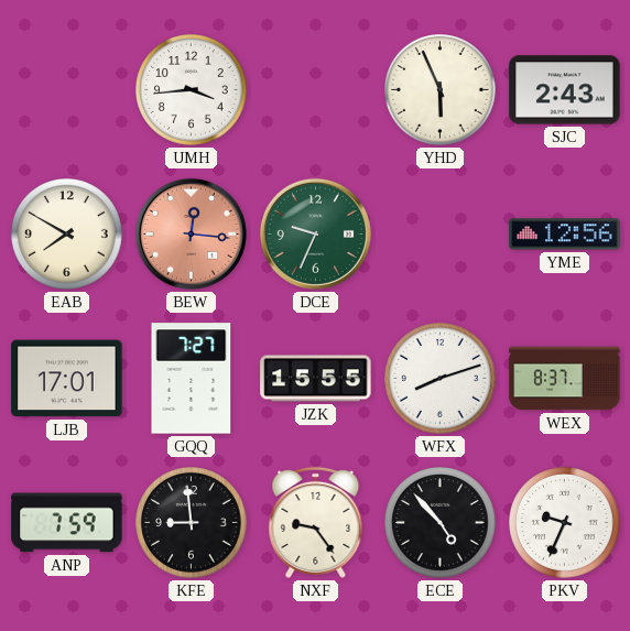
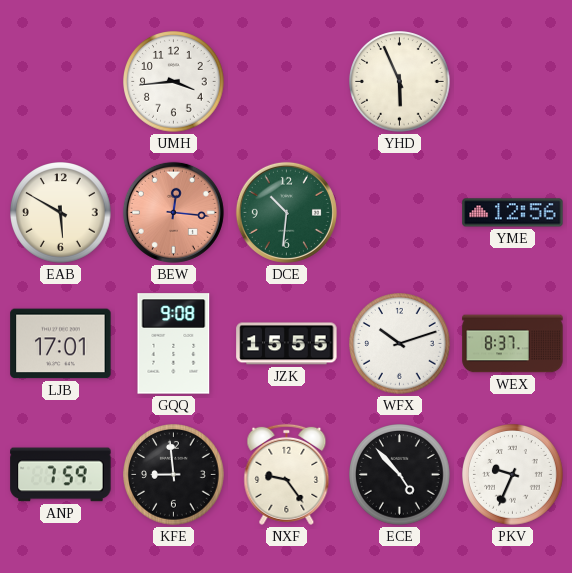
SJC: 2:43 -> none (565, 90)
EAB: 7:50 -> 5:50 (61, 213)
DCE: 9:34 -> 10:31 (286, 212)
GQQ: 7:27 -> 9:08 (174, 344)
WFX: 8:12 -> 10:12 (400, 344)
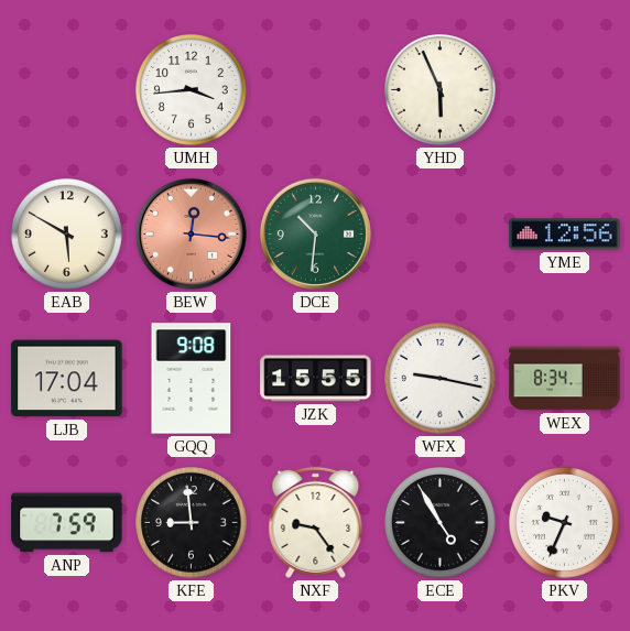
LJB: 17:01 -> 17:04 (67, 379)
WFX: 10:12 -> 9:17 (441, 379)
WEX: 8:37 -> 8:34 (565, 379)
ECE: 4:53 -> 4:55 (441, 523)
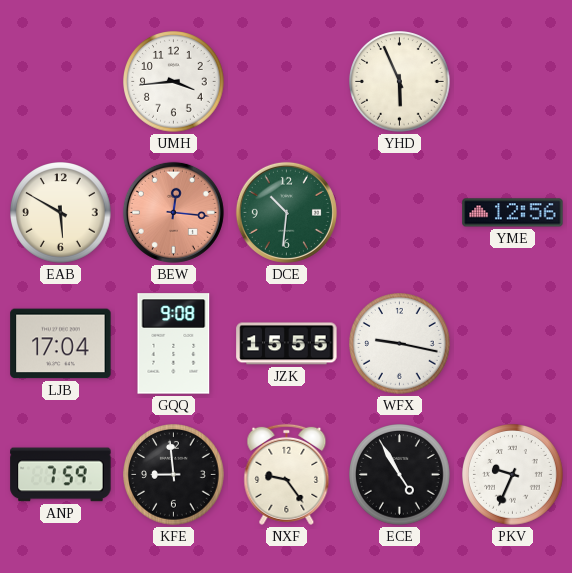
WEX: 8:34 -> none (565, 379)
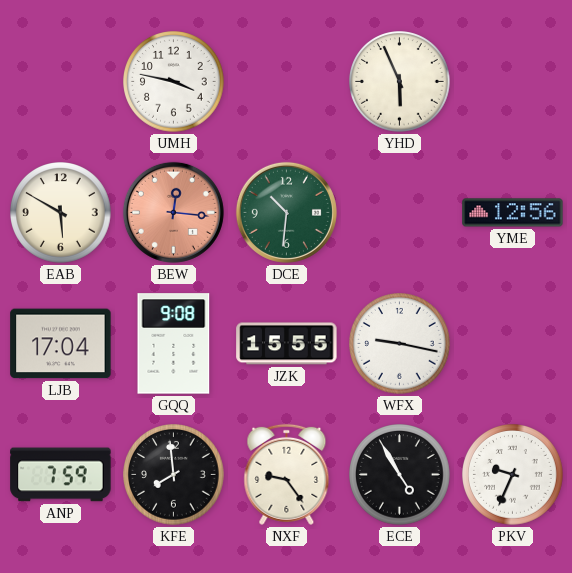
UMH: 3:44 -> 3:47 (174, 82)
KFE: 8:59 -> 7:59 (174, 475)
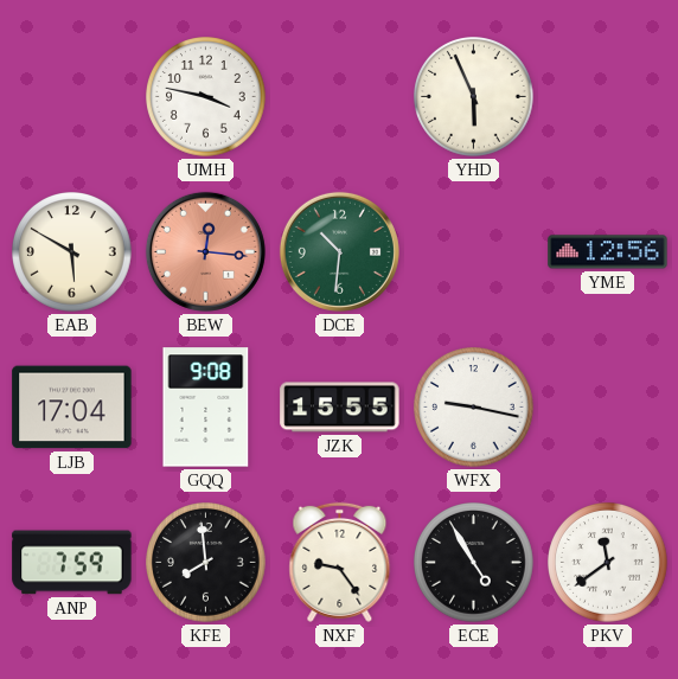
PKV: 9:34 -> 11:39 (608, 563)
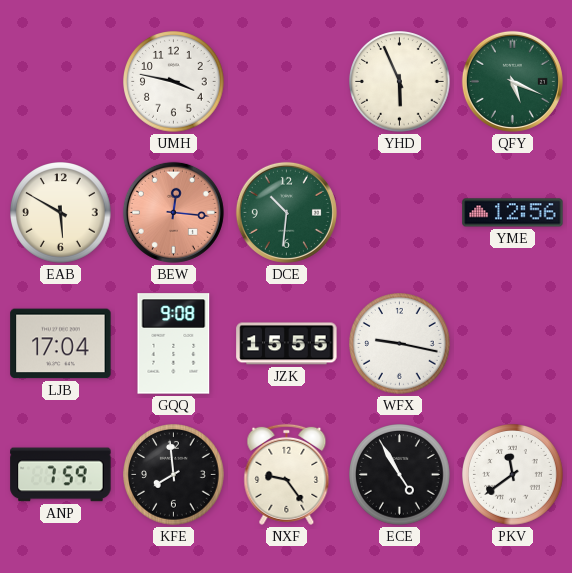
QFY: none -> 5:19 (512, 81)
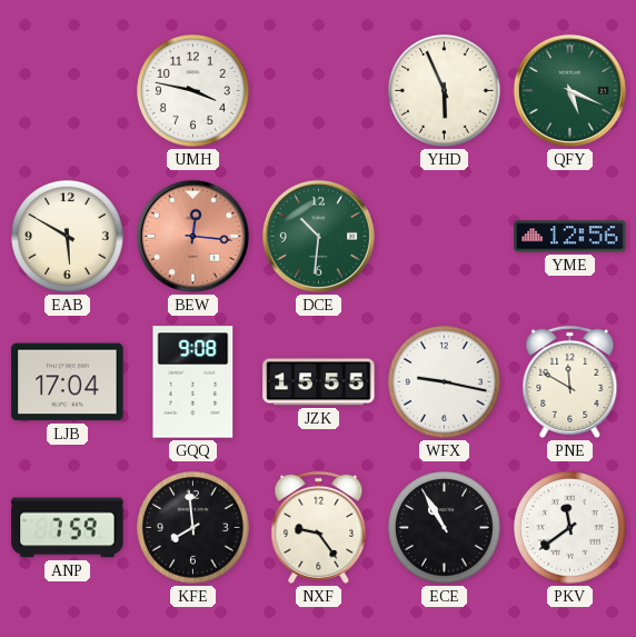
PNE: none -> 11:50 (570, 381)
ECE: 4:55 -> 10:55 (445, 528)
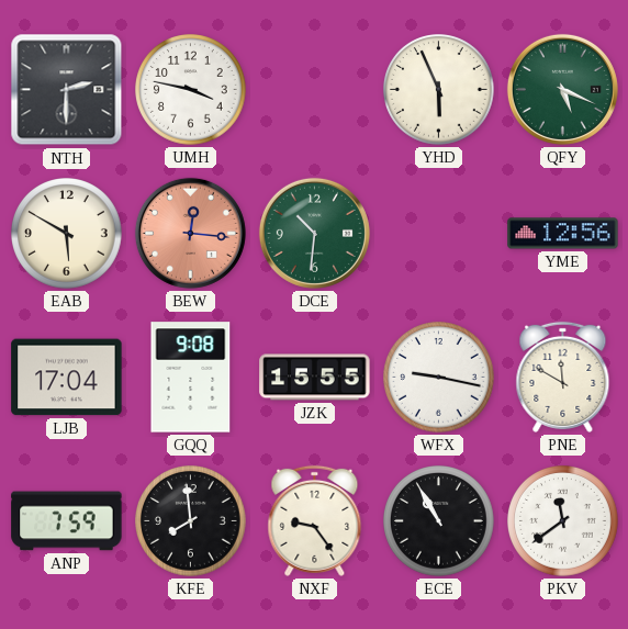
NTH: none -> 2:30 (67, 90)
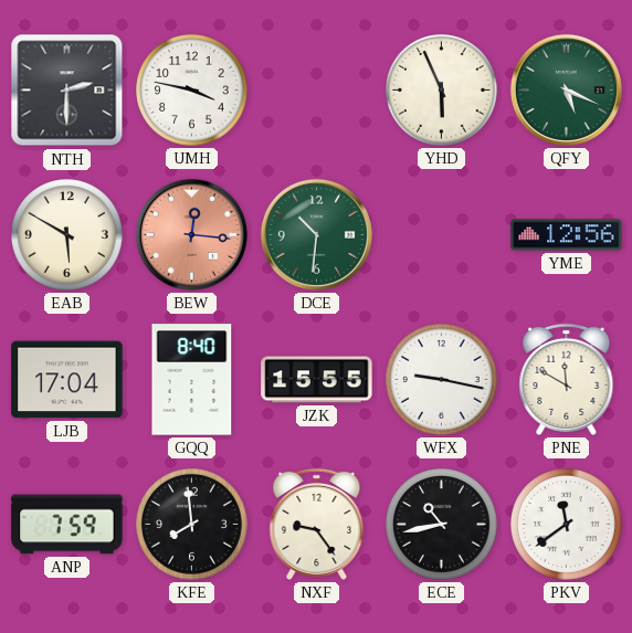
GQQ: 9:08 -> 8:40 (192, 380)
ECE: 10:55 -> 10:43 (442, 525)
